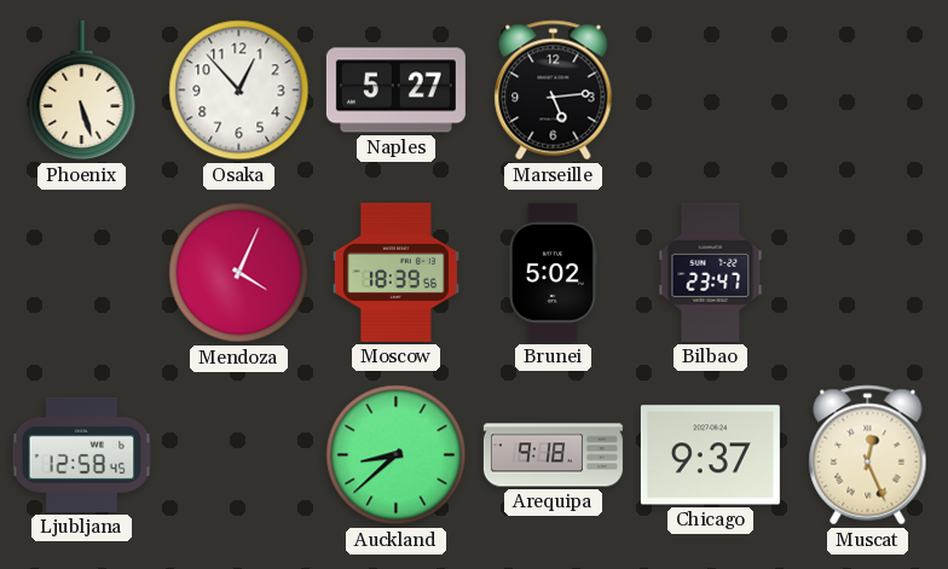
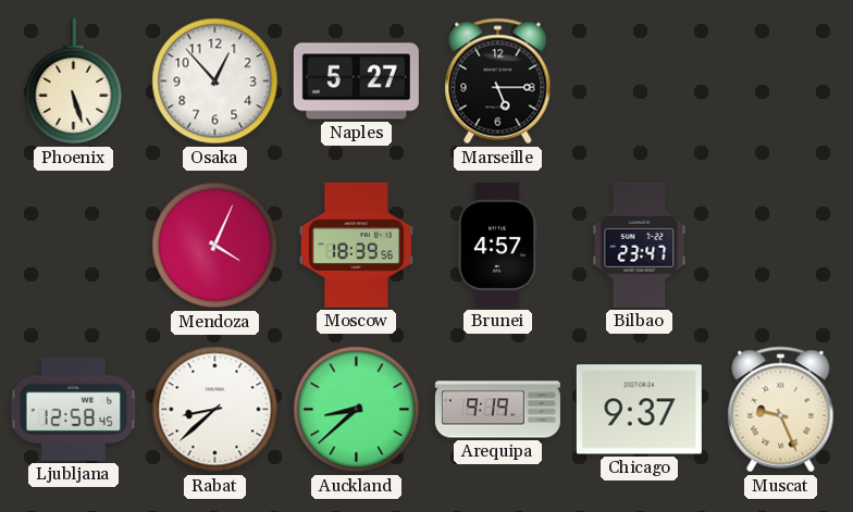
Marseille: 5:14 -> 5:15 (498, 82)
Brunei: 5:02 -> 4:57 (497, 245)
Rabat: none -> 8:38 (215, 410)
Arequipa: 9:18 -> 9:19 (497, 410)
Muscat: 12:26 -> 9:26 (781, 410)
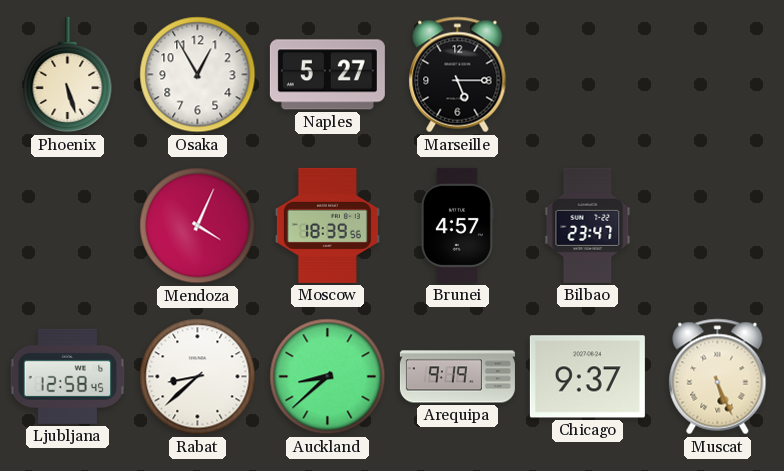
Osaka: 12:53 -> 12:55 (198, 75)
Muscat: 9:26 -> 5:26 (718, 377)
